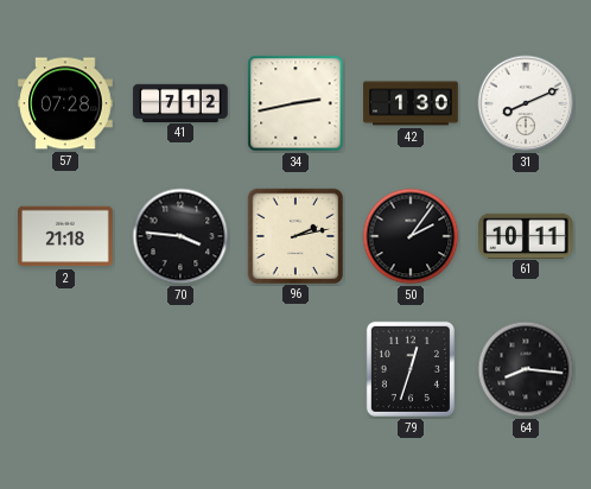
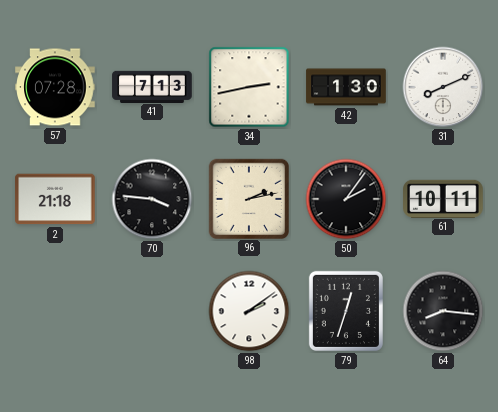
41: 7:12 -> 7:13 (152, 86)
98: none -> 2:09 (249, 311)
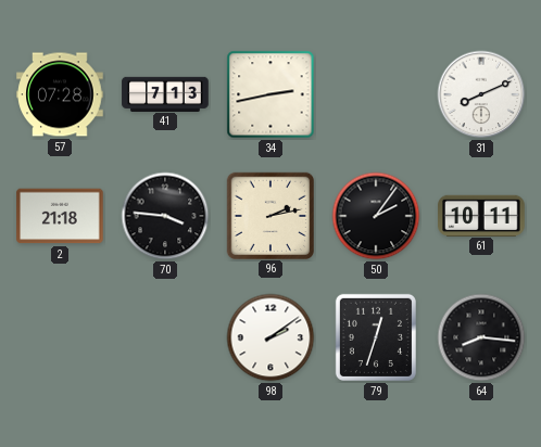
42: 1:30 -> none (346, 87)
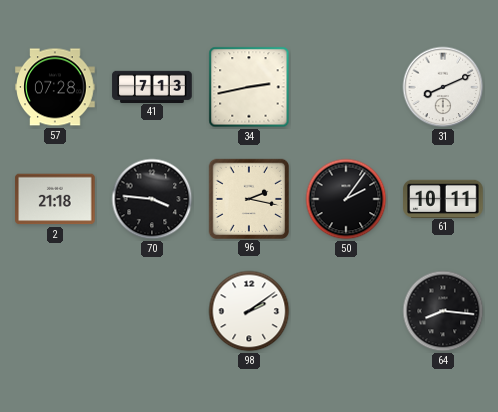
96: 2:13 -> 2:17 (248, 198)
79: 12:33 -> none (376, 337)
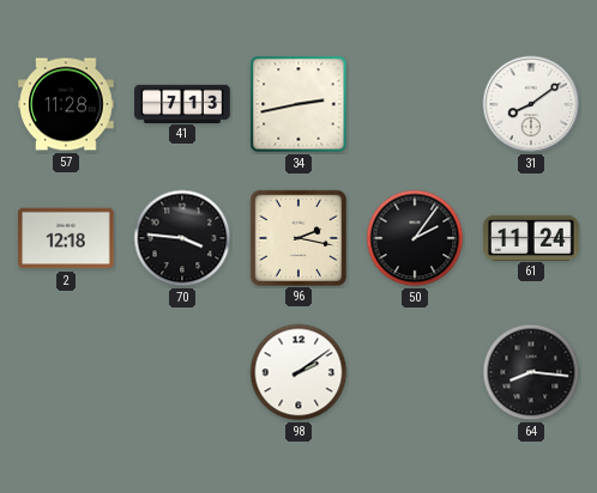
57: 07:28 -> 11:28 (66, 104)
31: 8:11 -> 8:09 (531, 104)
2: 21:18 -> 12:18 (66, 238)
61: 10:11 -> 11:24 (531, 237)
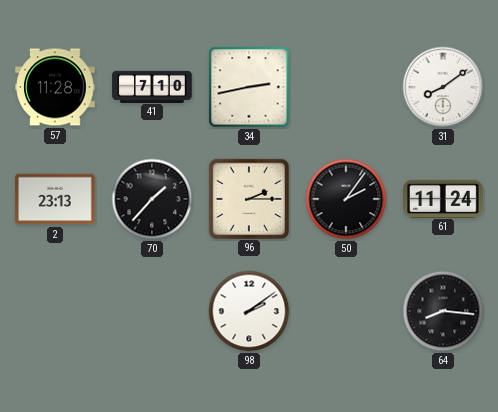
41: 7:13 -> 7:10 (152, 86)
2: 12:18 -> 23:13 (55, 199)
70: 3:46 -> 1:37 (152, 199)
96: 2:17 -> 2:15 (248, 198)
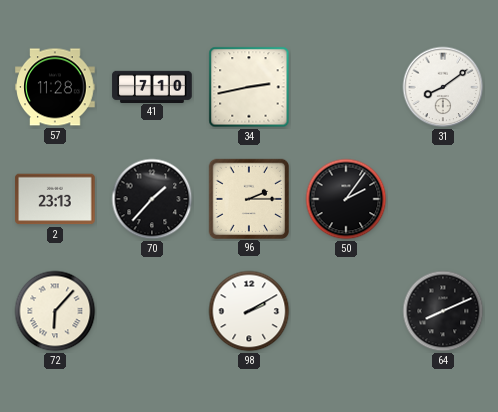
61: 11:24 -> none (443, 198)
72: none -> 6:07 (55, 311)
98: 2:09 -> 2:10 (249, 311)
64: 8:16 -> 8:11 (443, 311)
